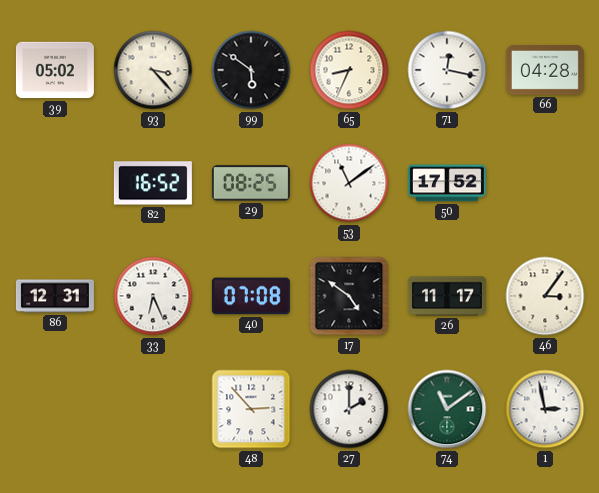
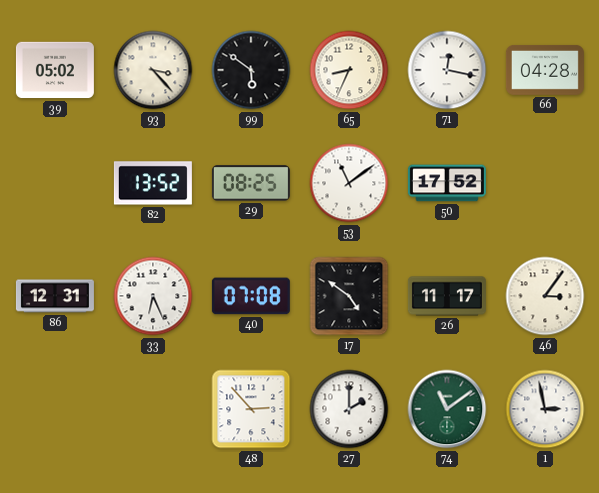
82: 16:52 -> 13:52 (153, 183)
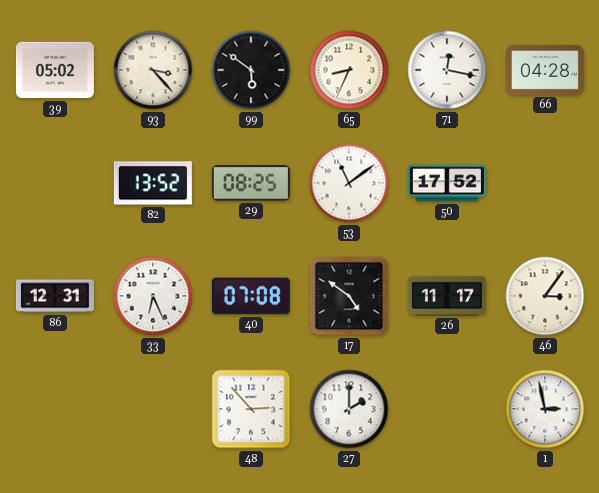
74: 11:09 -> none (447, 409)
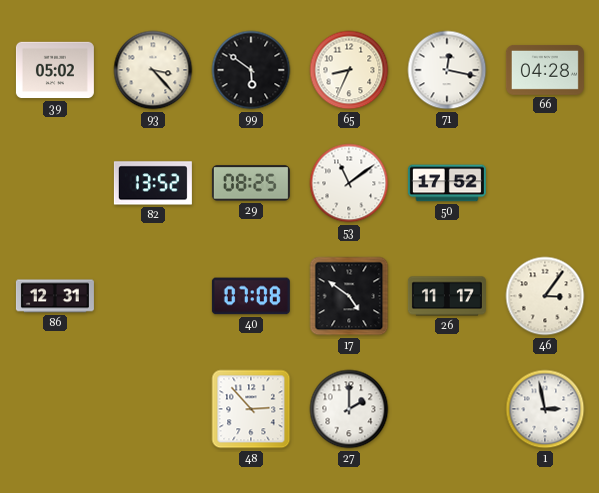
33: 6:26 -> none (153, 296)
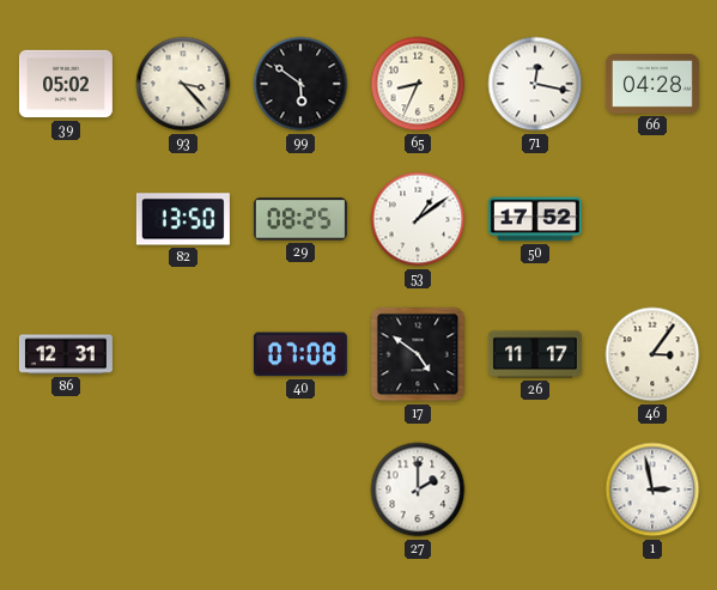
82: 13:52 -> 13:50 (183, 219)
53: 11:09 -> 1:09 (418, 219)
48: 2:53 -> none (251, 409)
